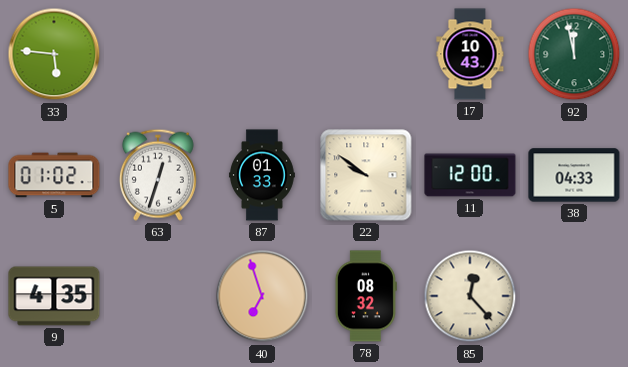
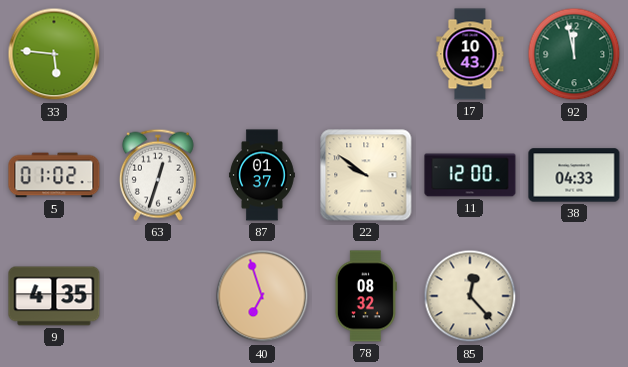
87: 01:33 -> 01:37 (262, 175)
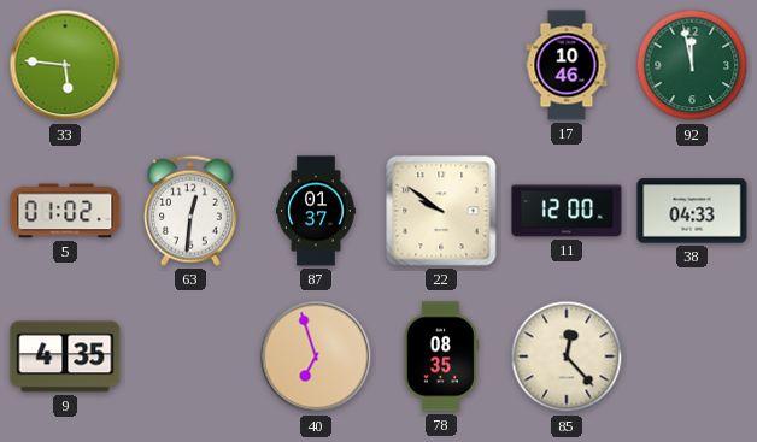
17: 10:43 -> 10:46 (567, 65)
63: 12:33 -> 12:31 (190, 211)
78: 08:32 -> 08:35 (441, 356)
